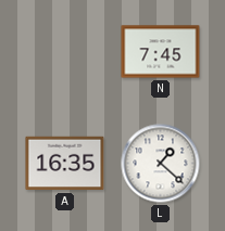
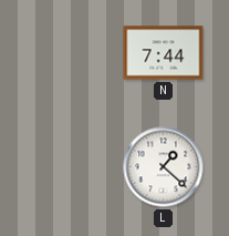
N: 7:45 -> 7:44 (164, 53)
A: 16:35 -> none (65, 164)
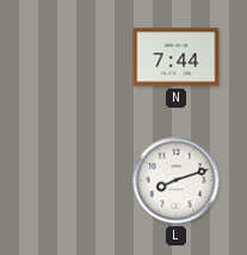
L: 1:22 -> 8:12 (177, 181)
